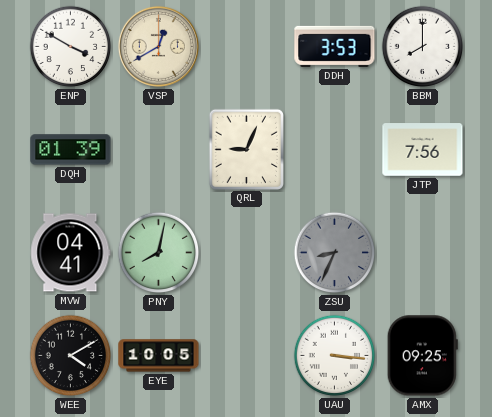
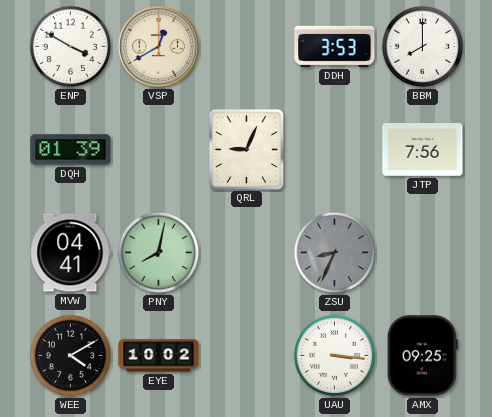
EYE: 10:05 -> 10:02 (159, 356)
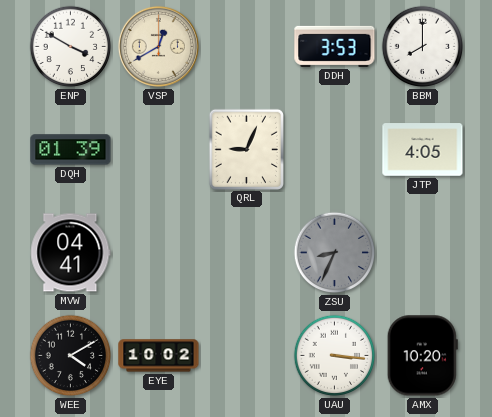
JTP: 7:56 -> 4:05 (423, 150)
PNY: 8:02 -> none (159, 253)
AMX: 09:25 -> 10:20 (422, 356)
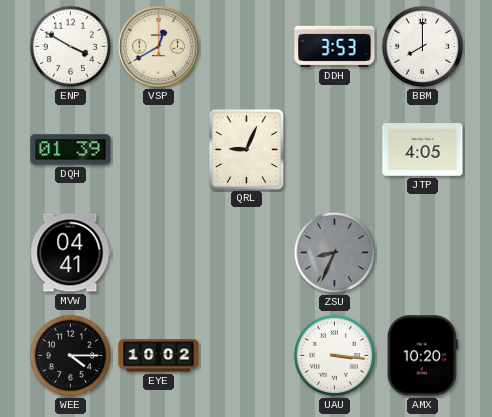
WEE: 4:10 -> 4:15 (71, 356)
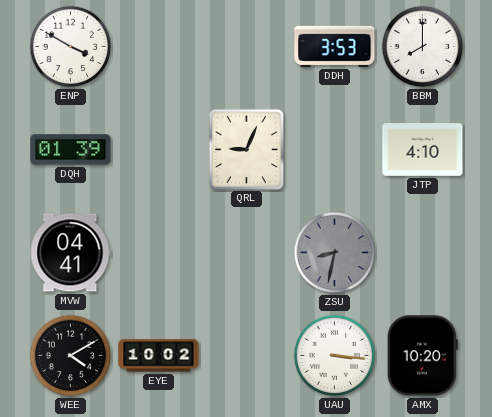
VSP: 12:40 -> none (158, 46)
JTP: 4:05 -> 4:10 (423, 150)
ZSU: 8:34 -> 8:32 (335, 253)
WEE: 4:15 -> 4:10 (71, 356)
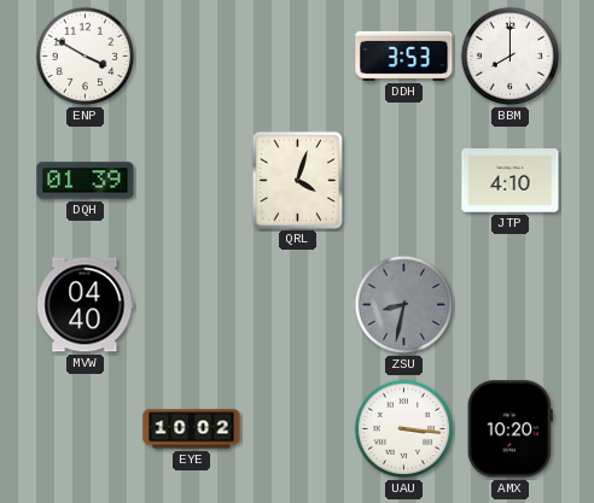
QRL: 9:04 -> 4:03 (297, 180)
MVW: 04:41 -> 04:40 (86, 305)
WEE: 4:10 -> none (71, 356)
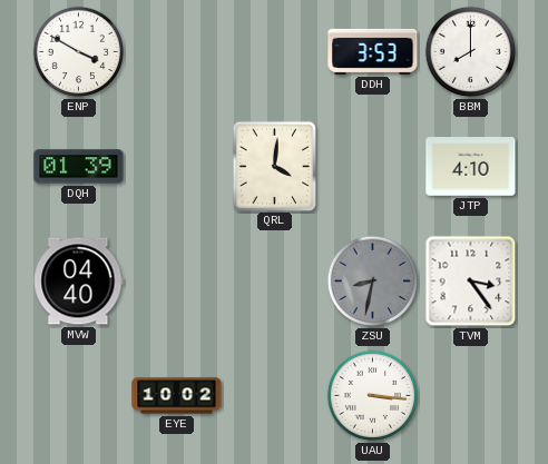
QRL: 4:03 -> 4:01 (274, 166)
TVM: none -> 3:24 (471, 282)
AMX: 10:20 -> none (509, 429)
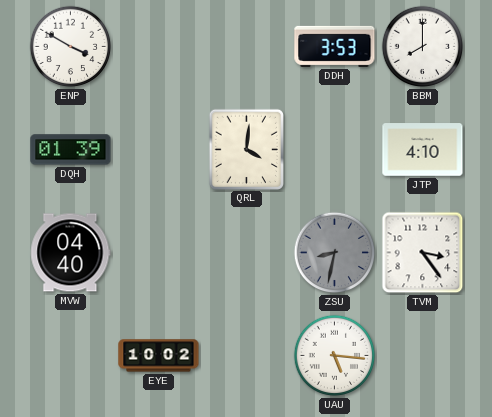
UAU: 3:16 -> 5:16 (335, 356)
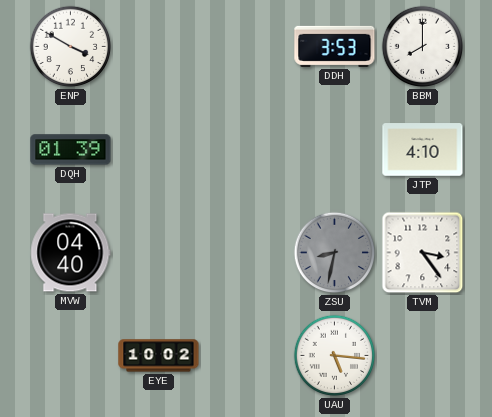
QRL: 4:01 -> none (246, 149)
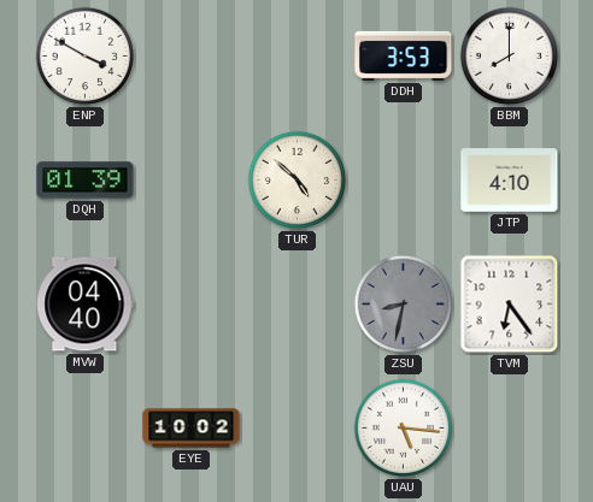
TUR: none -> 4:52 (298, 181)
TVM: 3:24 -> 6:24 (510, 305)
